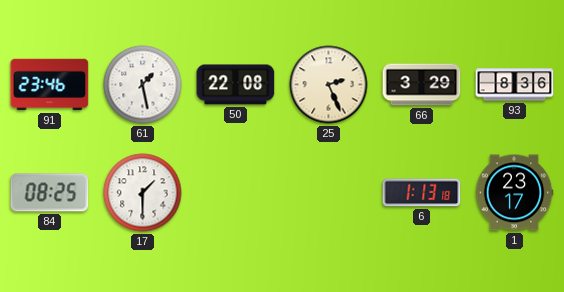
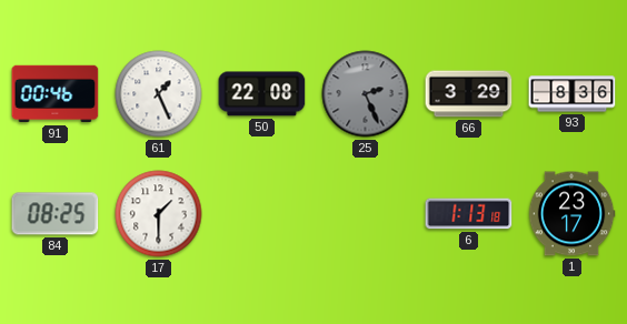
91: 23:46 -> 00:46 (56, 94)
61: 1:28 -> 1:26 (159, 94)
25 dial: cream -> grey (366, 94)
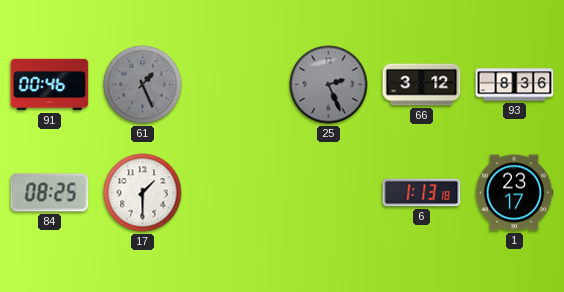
61 dial: white -> grey (143, 85)
50: 22:08 -> none (262, 94)
66: 3:29 -> 3:12 (422, 85)
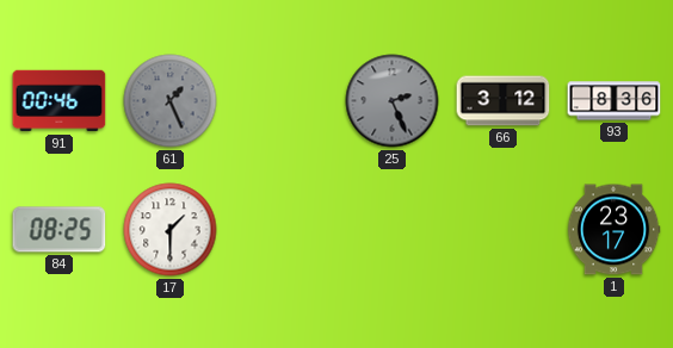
6: 1:13 -> none (422, 193)
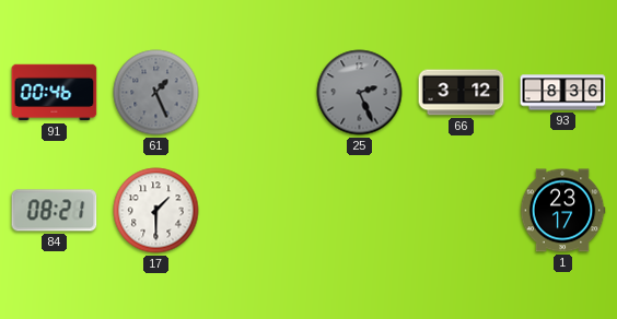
84: 08:25 -> 08:21 (55, 211)
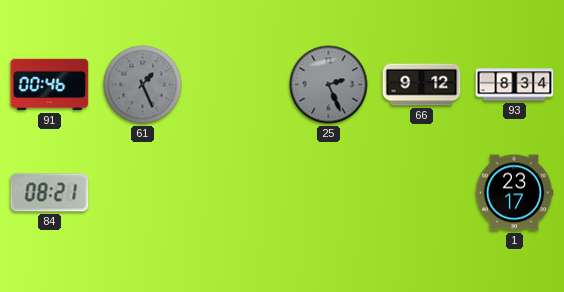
66: 3:12 -> 9:12 (422, 85)
93: 8:36 -> 8:34 (515, 85)
17: 1:30 -> none (156, 211)
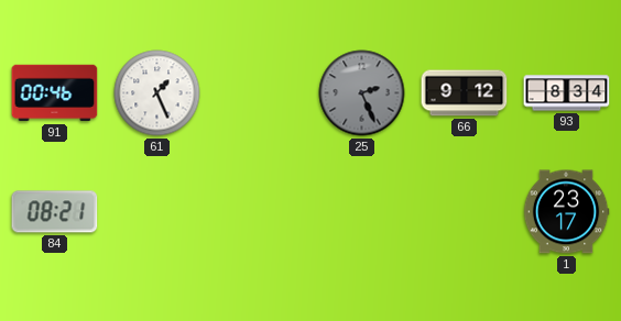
61 dial: grey -> white (157, 93)
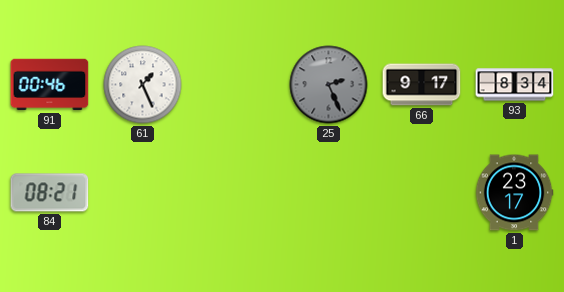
66: 9:12 -> 9:17 (422, 85)
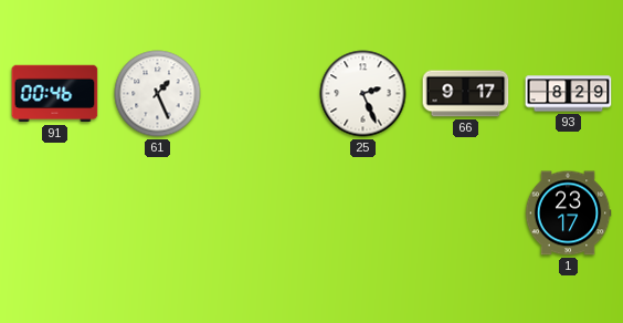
25 dial: grey -> white (363, 94)
93: 8:34 -> 8:29 (569, 94)
84: 08:21 -> none (50, 193)
